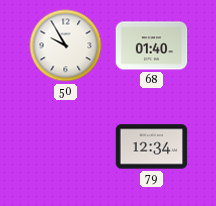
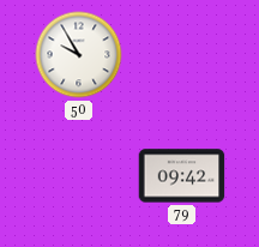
68: 01:40 -> none (152, 46)
79: 12:34 -> 09:42 (182, 176)
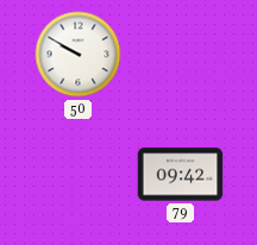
50: 9:55 -> 9:50 (79, 55)
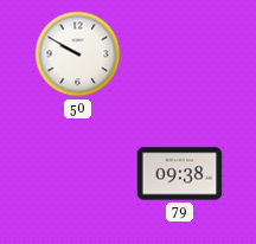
79: 09:42 -> 09:38 (180, 174)
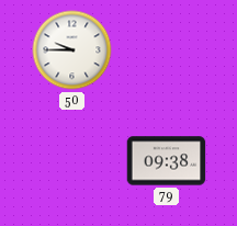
50: 9:50 -> 9:45 (72, 50)
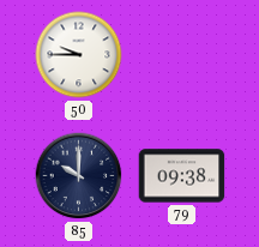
85: none -> 10:00 (79, 176)
